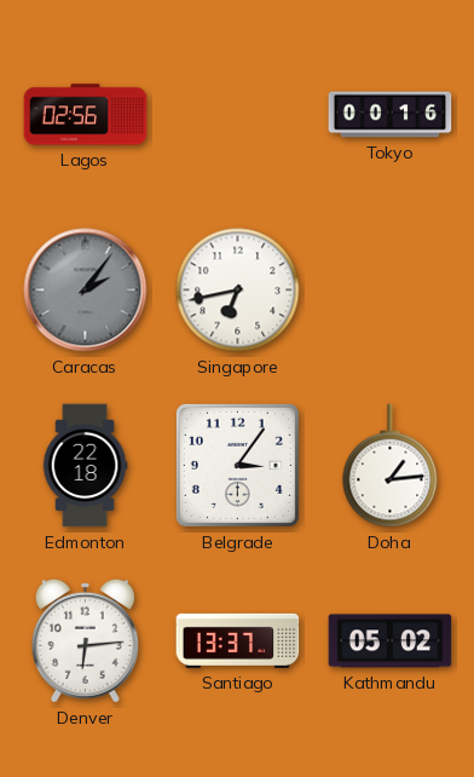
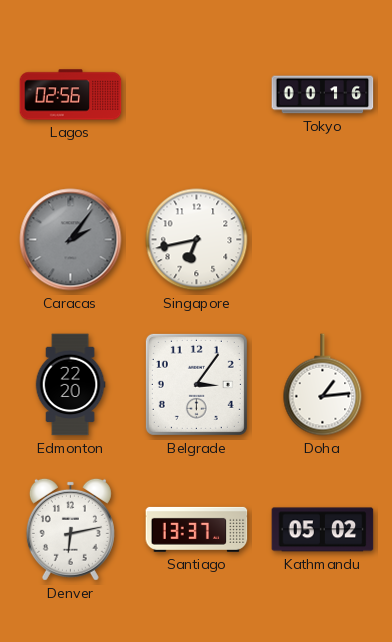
Edmonton: 22:18 -> 22:20 (70, 385)
Denver: 6:14 -> 6:13 (70, 529)
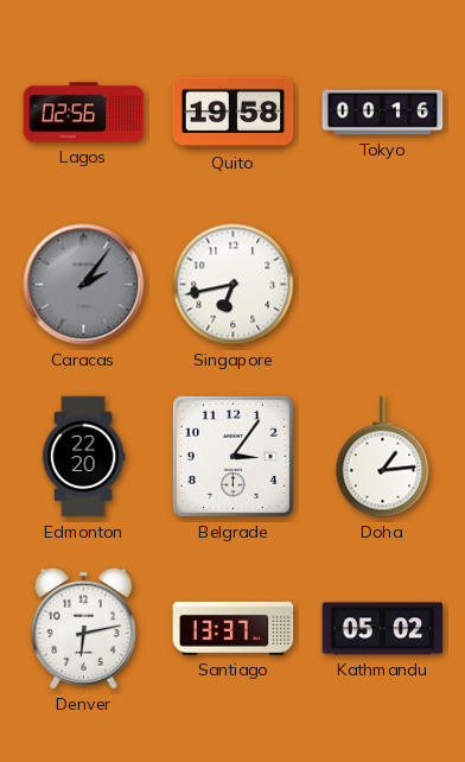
Quito: none -> 19:58 (234, 113)
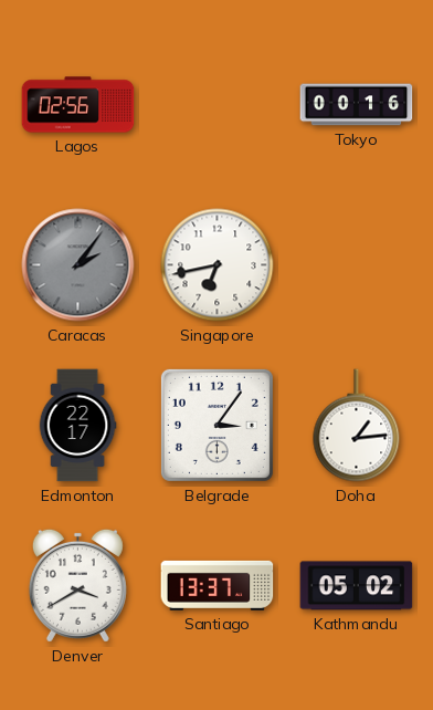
Quito: 19:58 -> none (234, 113)
Edmonton: 22:20 -> 22:17 (77, 426)
Denver: 6:13 -> 3:40 (77, 585)
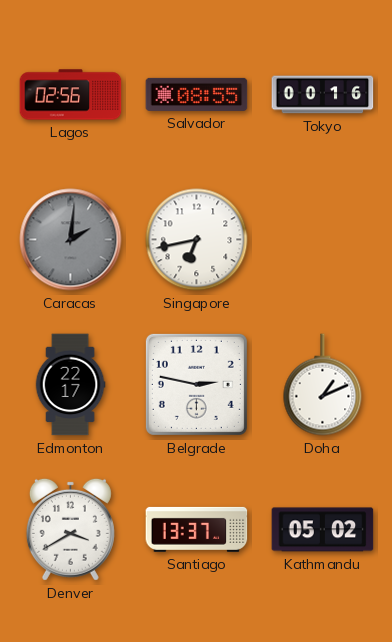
Salvador: none -> 08:55 (197, 94)
Caracas: 2:06 -> 2:01 (71, 240)
Belgrade: 3:06 -> 2:47 (196, 384)
Doha: 1:14 -> 1:11 (323, 385)
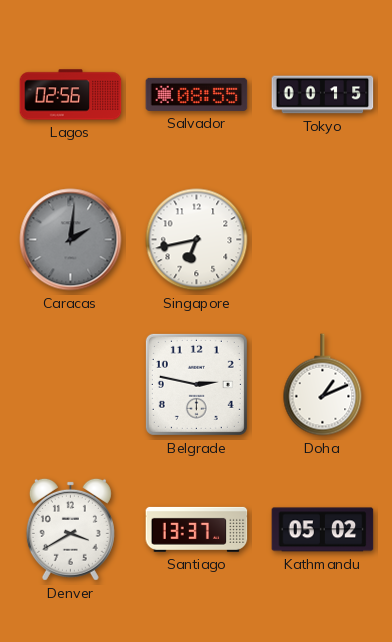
Tokyo: 00:16 -> 00:15 (323, 95)
Edmonton: 22:17 -> none (70, 385)
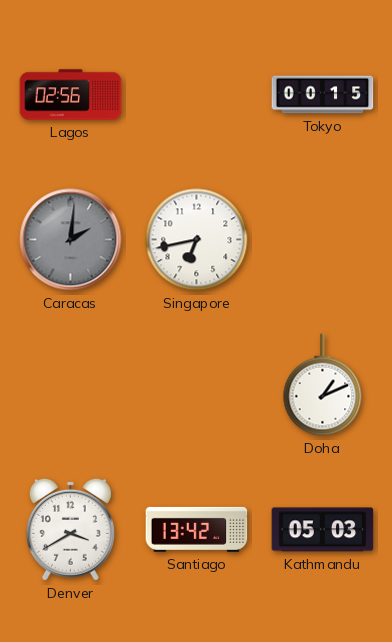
Salvador: 08:55 -> none (197, 94)
Belgrade: 2:47 -> none (196, 384)
Santiago: 13:37 -> 13:42 (197, 529)
Kathmandu: 05:02 -> 05:03 (323, 530)
